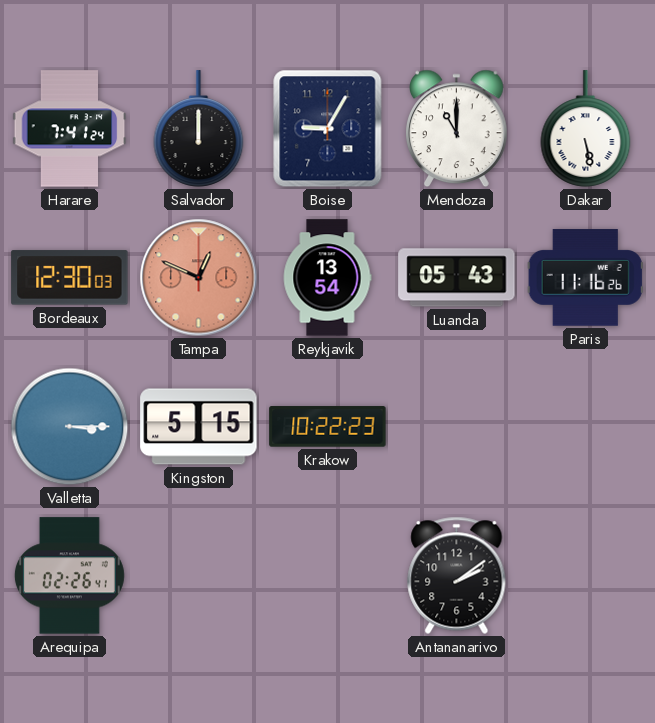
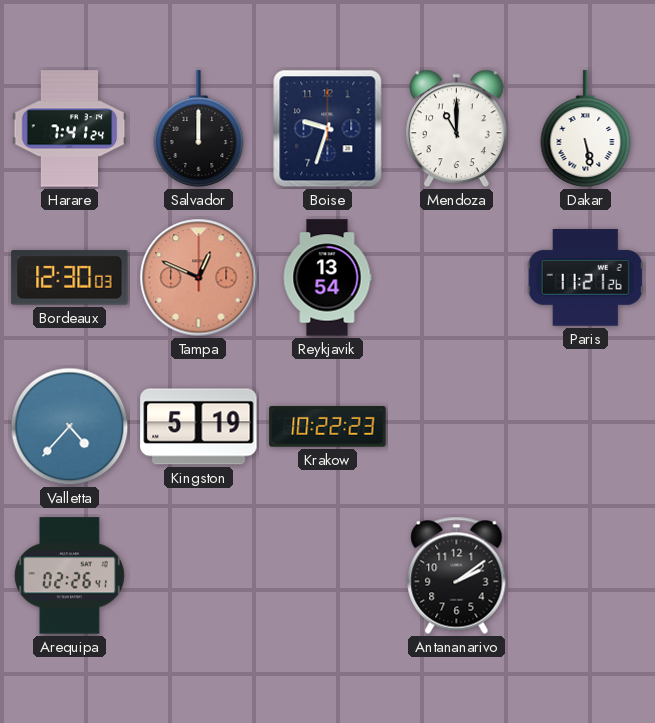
Boise: 9:05 -> 9:33 (328, 129)
Luanda: 05:43 -> none (457, 278)
Paris: 11:16 -> 11:21 (585, 278)
Valletta: 3:15 -> 4:37 (70, 427)
Kingston: 5:15 -> 5:19 (199, 427)
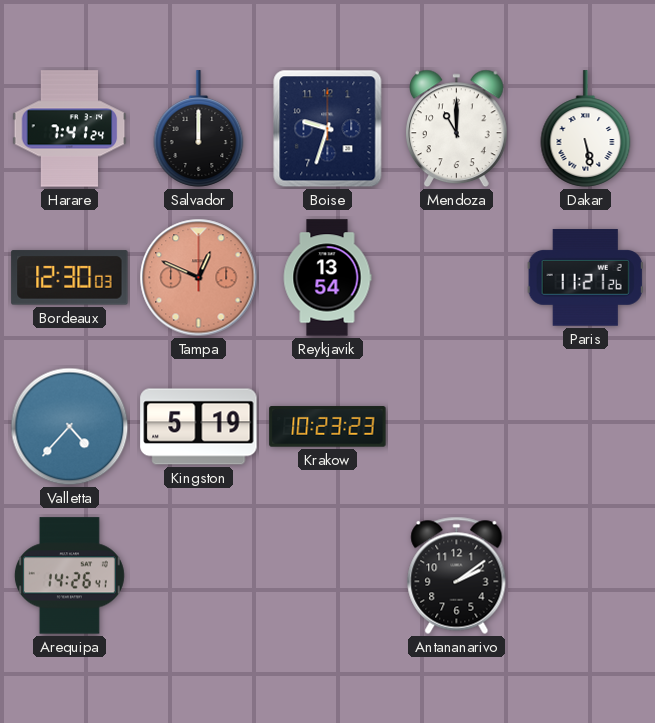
Krakow: 10:22 -> 10:23 (328, 427)
Arequipa: 02:26 -> 14:26 (69, 576)
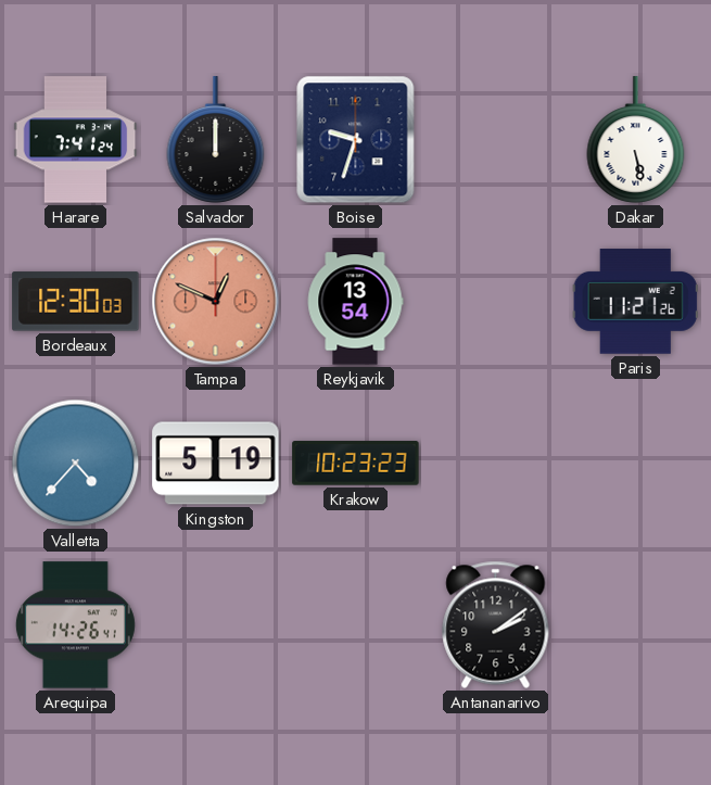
Mendoza: 11:00 -> none (457, 129)
